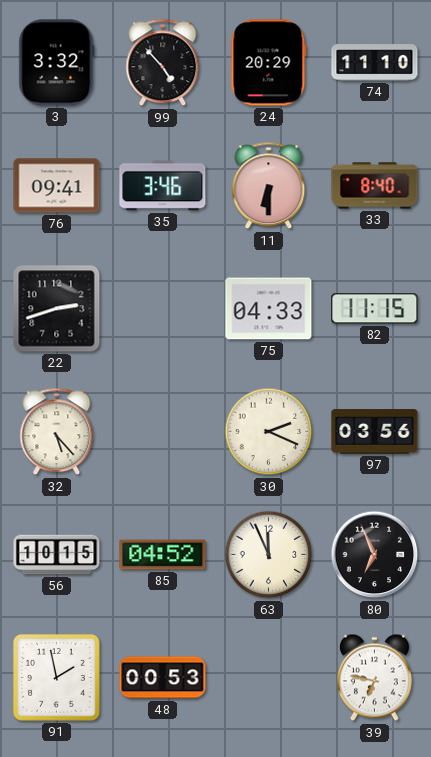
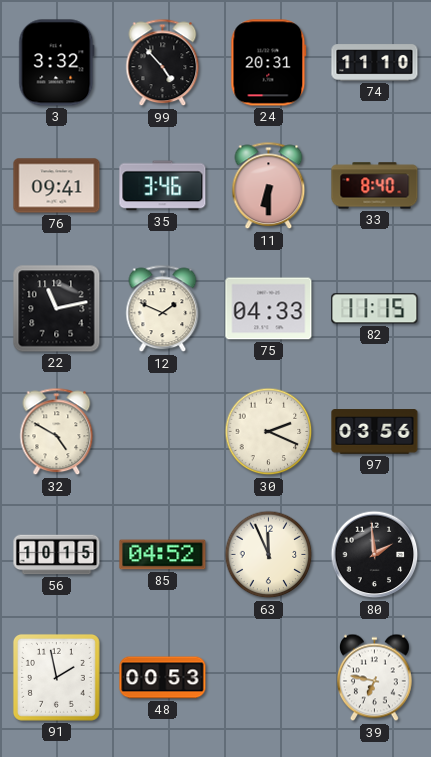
24: 20:29 -> 20:31 (269, 63)
22: 2:42 -> 11:13 (57, 309)
12: none -> 1:49 (163, 309)
32: 5:23 -> 4:50 (57, 432)
80: 6:56 -> 1:59 (375, 555)
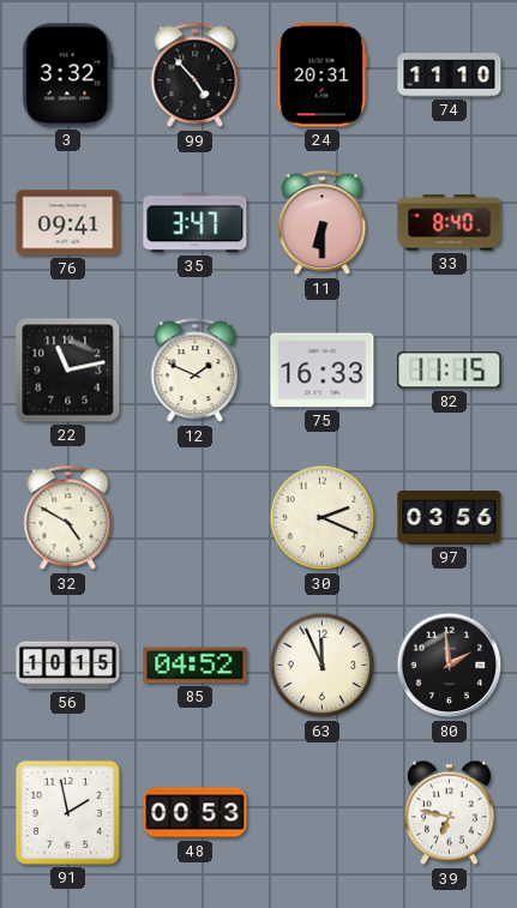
35: 3:46 -> 3:47 (196, 223)
75: 04:33 -> 16:33 (323, 371)
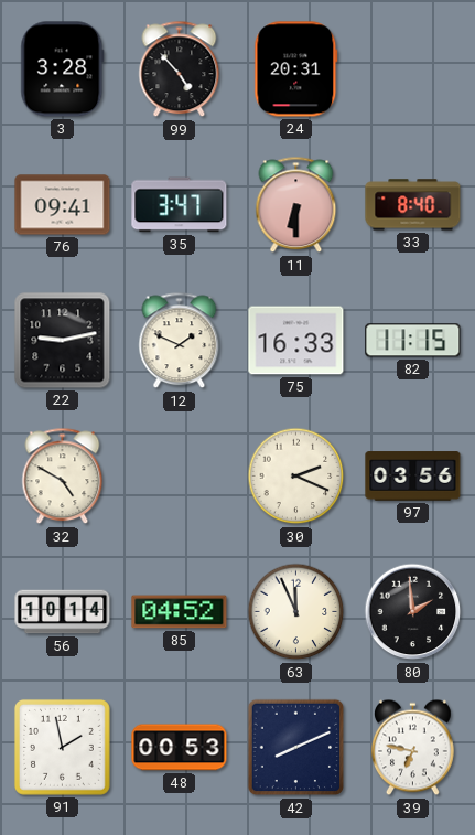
3: 3:32 -> 3:28 (63, 69)
74: 11:10 -> none (450, 76)
22: 11:13 -> 9:13 (63, 341)
56: 10:15 -> 10:14 (63, 612)
42: none -> 8:11 (296, 748)
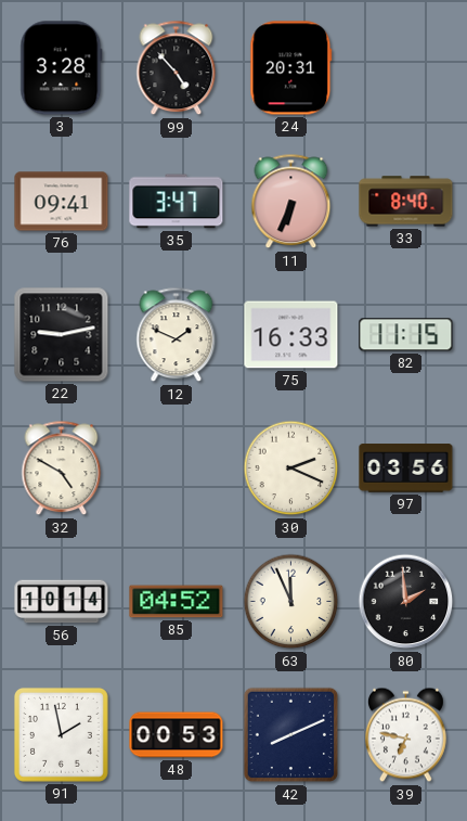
11: 6:30 -> 6:34 (291, 202)
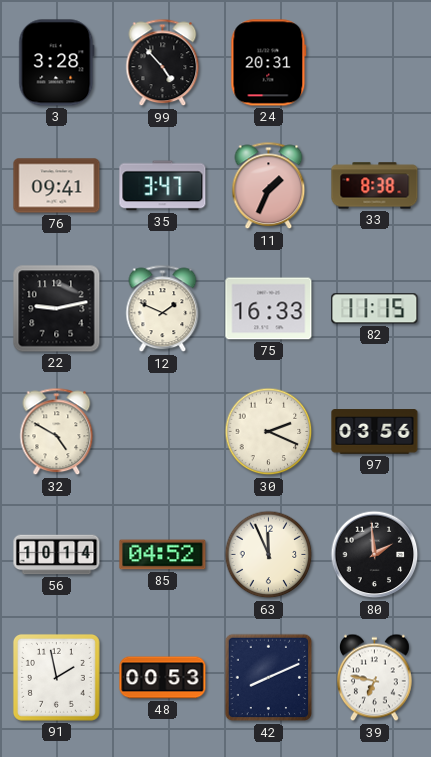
11: 6:34 -> 1:34 (269, 186)
33: 8:40 -> 8:38 (375, 186)
